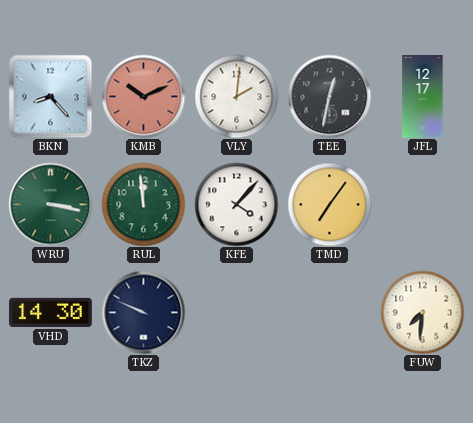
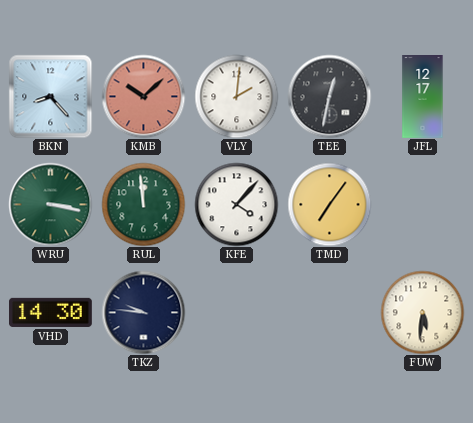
KMB: 10:11 -> 10:08 (143, 96)
TKZ: 9:49 -> 9:46 (143, 312)
FUW: 7:31 -> 5:31 (422, 312)
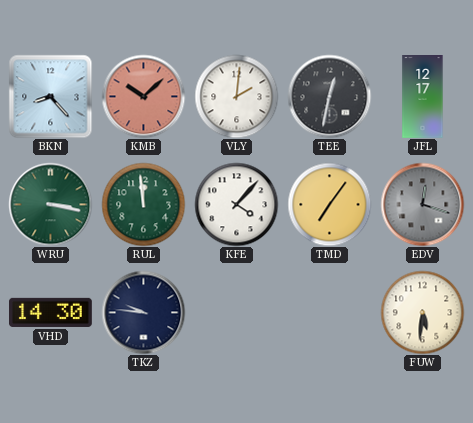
EDV: none -> 12:18 (422, 204)
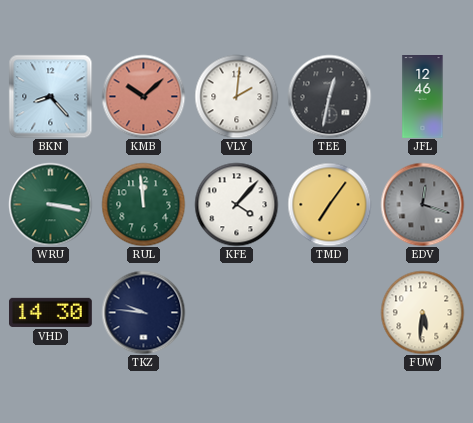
JFL: 12:17 -> 12:46 (423, 97)
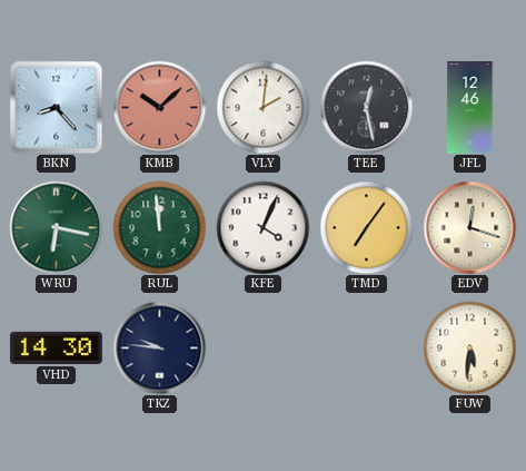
TEE: 12:32 -> 12:28 (366, 107)
WRU: 3:17 -> 6:17 (56, 227)
KFE: 4:07 -> 4:04 (262, 227)
EDV dial: grey -> cream (469, 227)
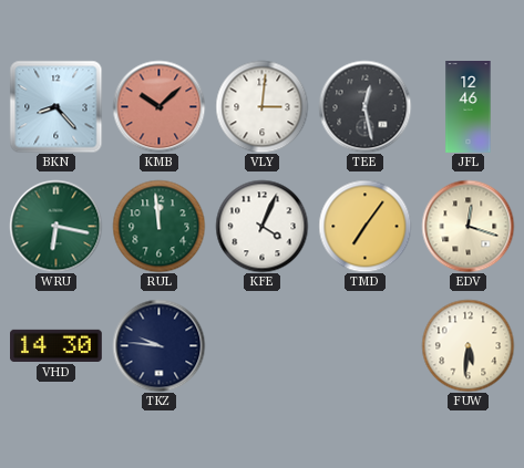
VLY: 2:01 -> 3:01 (261, 106)
